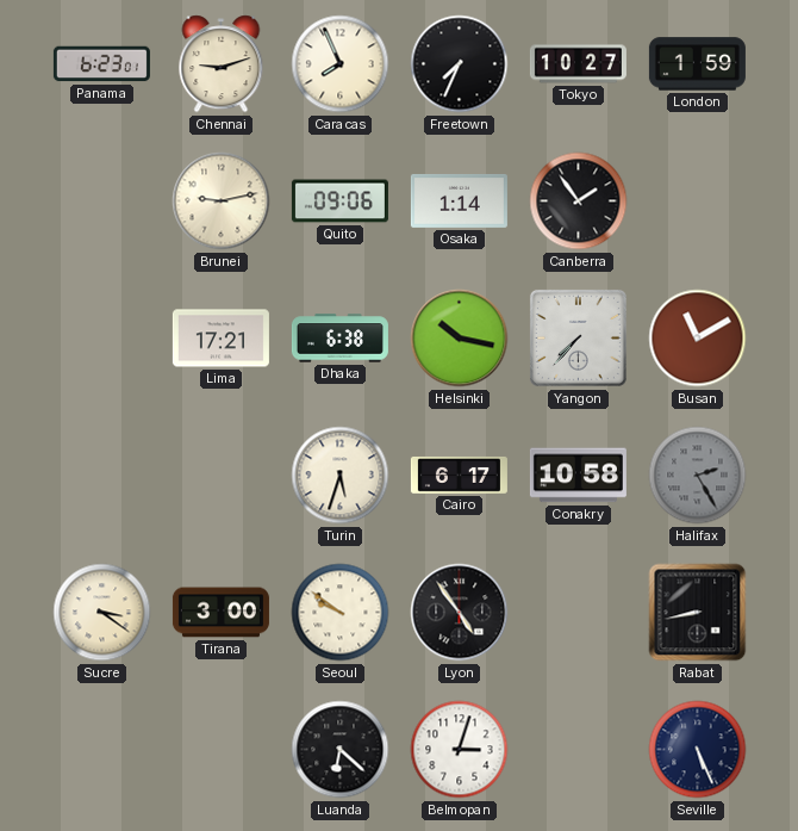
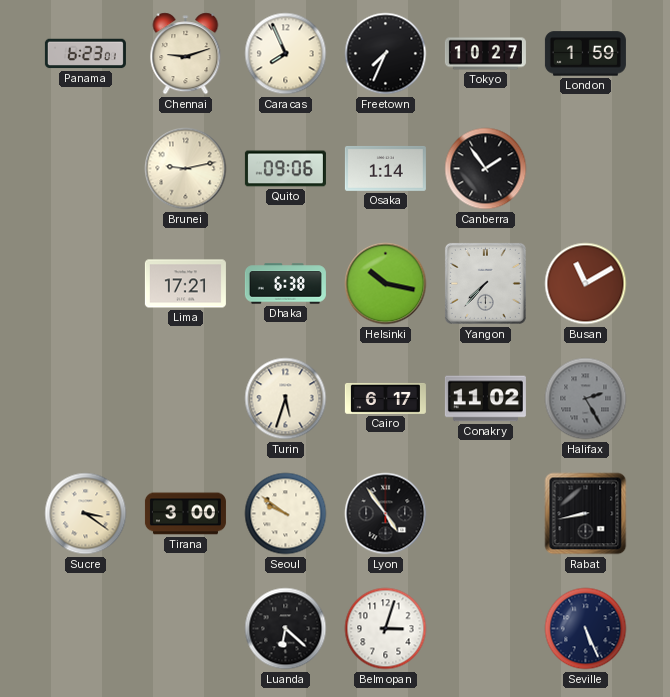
Conakry: 10:58 -> 11:02 (485, 399)
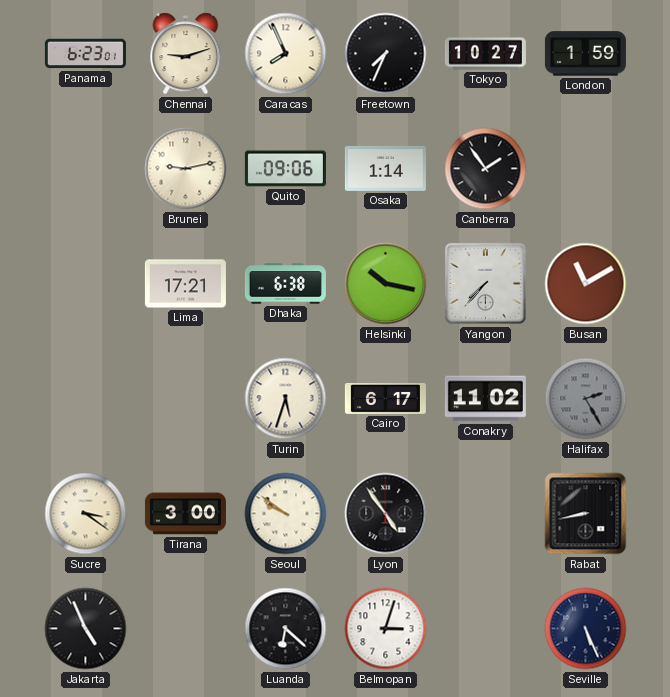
Jakarta: none -> 4:56 (86, 629)
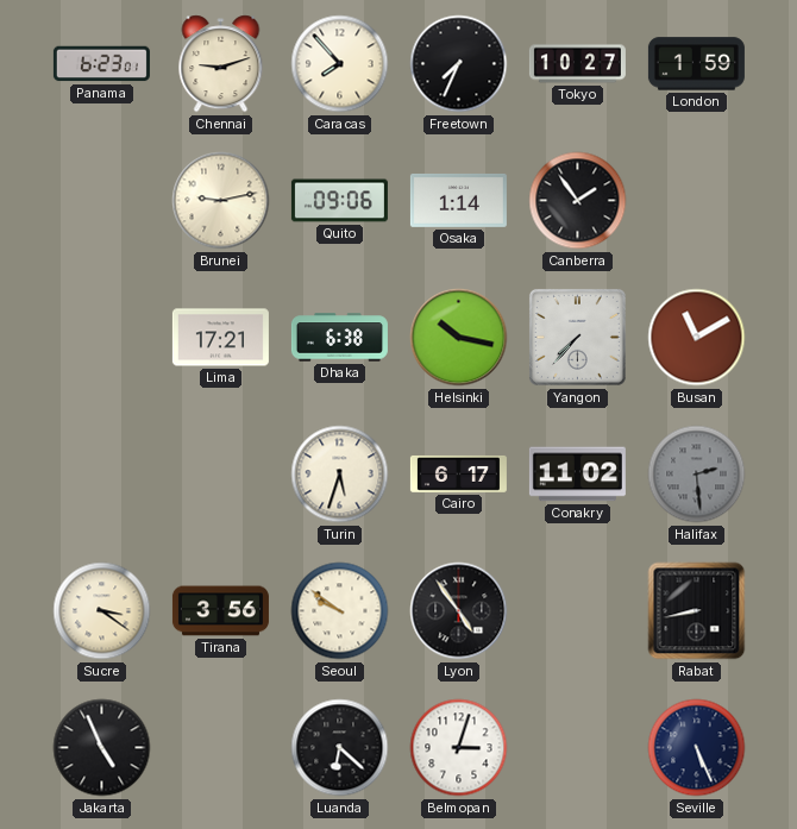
Caracas: 7:56 -> 7:53 (340, 64)
Halifax: 2:25 -> 2:29 (697, 475)
Tirana: 3:00 -> 3:56 (220, 611)
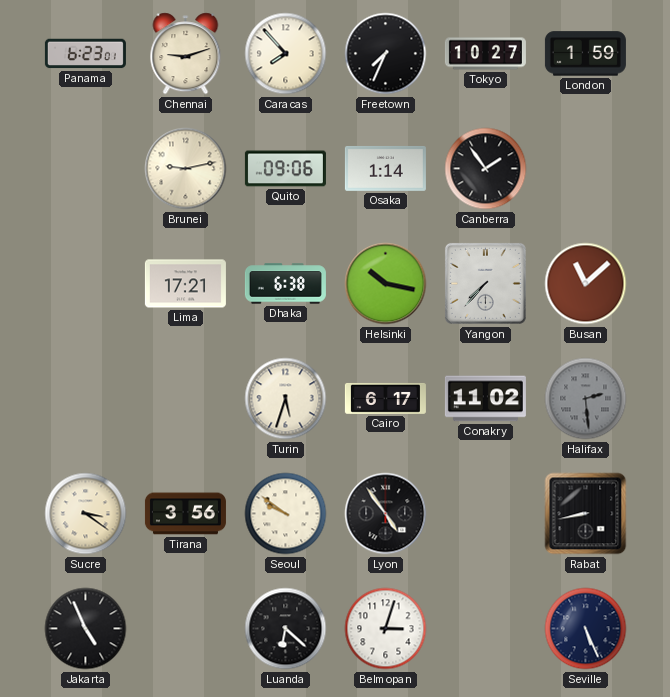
Busan: 11:10 -> 11:08 (586, 284)
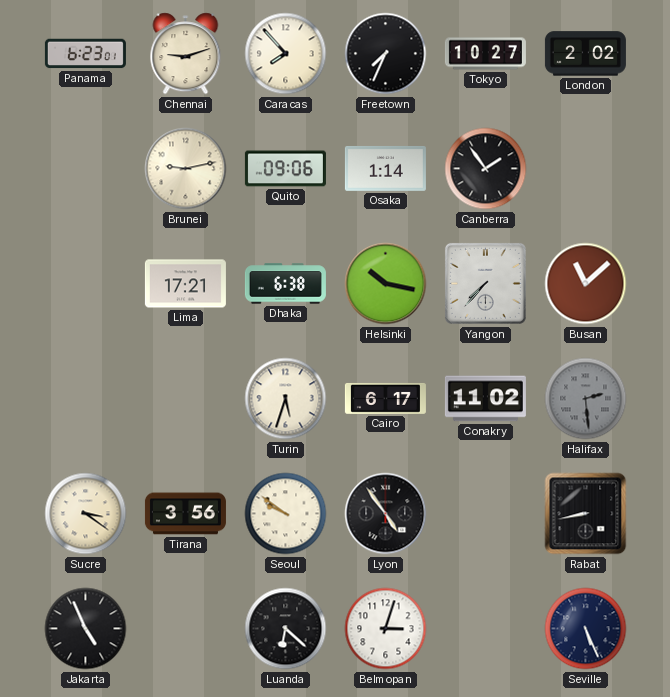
London: 1:59 -> 2:02 (585, 54)
